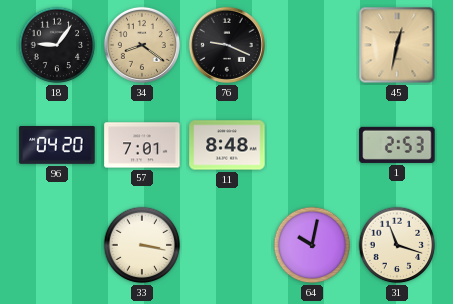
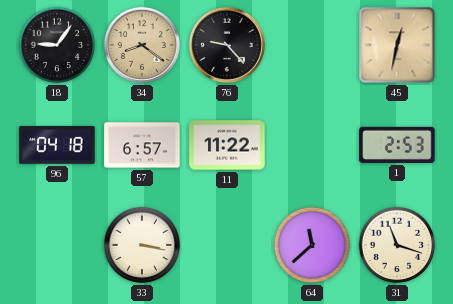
76: 9:19 -> 9:23 (227, 45)
96: 04:20 -> 04:18 (57, 146)
57: 7:01 -> 6:57 (142, 145)
11: 8:48 -> 11:22 (227, 145)
64: 10:02 -> 11:38 (312, 245)
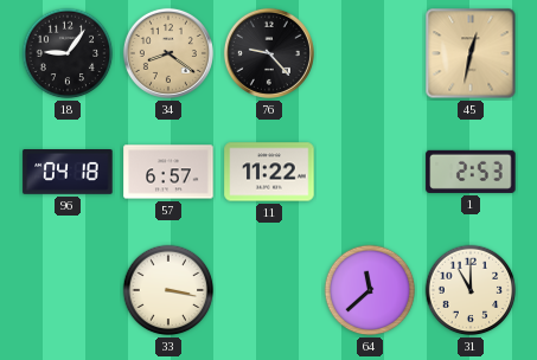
31: 11:18 -> 11:00 (471, 290)
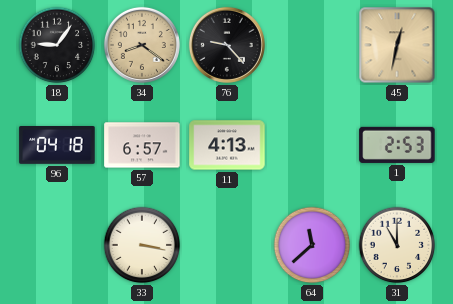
11: 11:22 -> 4:13 (227, 145)
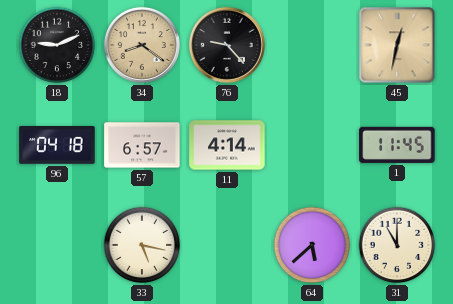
18: 9:06 -> 9:11 (57, 45)
11: 4:13 -> 4:14 (227, 145)
1: 2:53 -> 11:45 (397, 145)
33: 3:17 -> 5:17 (142, 245)
64: 11:38 -> 5:38 (312, 245)
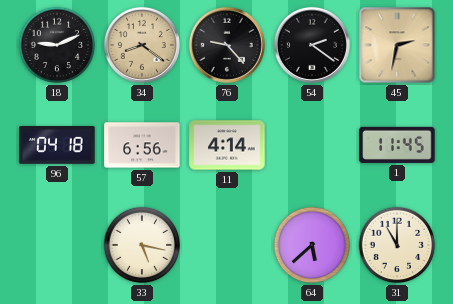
54: none -> 2:21 (312, 45)
45: 12:32 -> 2:32 (397, 45)
57: 6:57 -> 6:56 (142, 145)
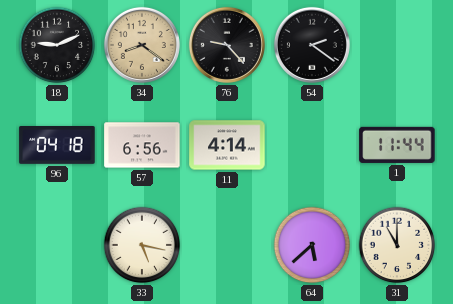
45: 2:32 -> none (397, 45)
1: 11:45 -> 11:44 (397, 145)
